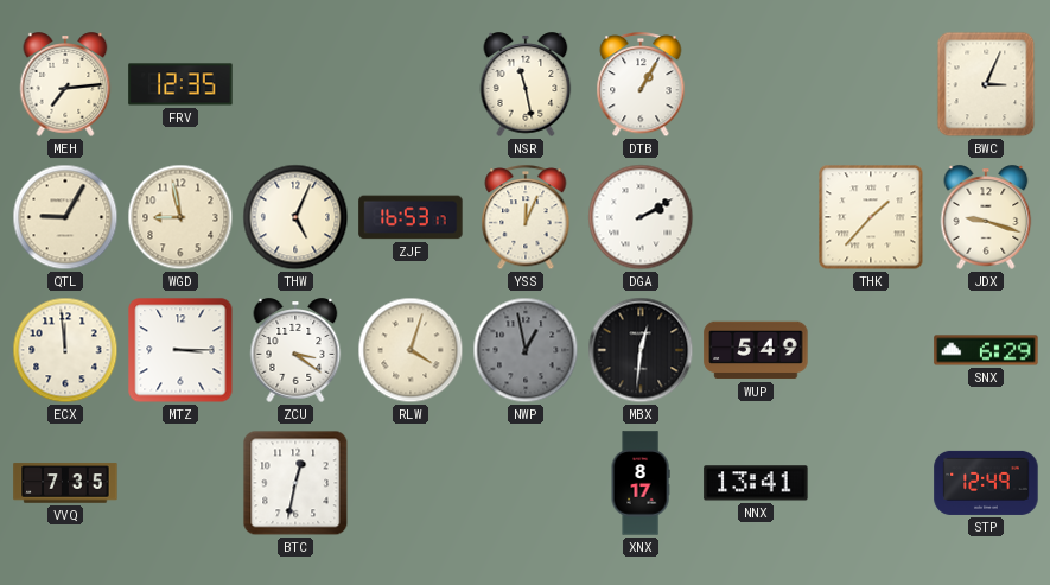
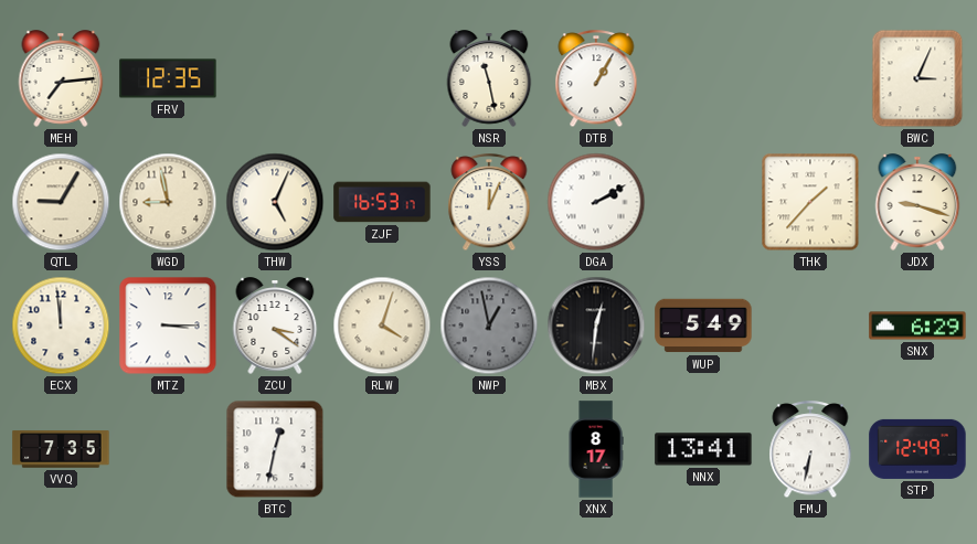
FMJ: none -> 6:32 (810, 450)
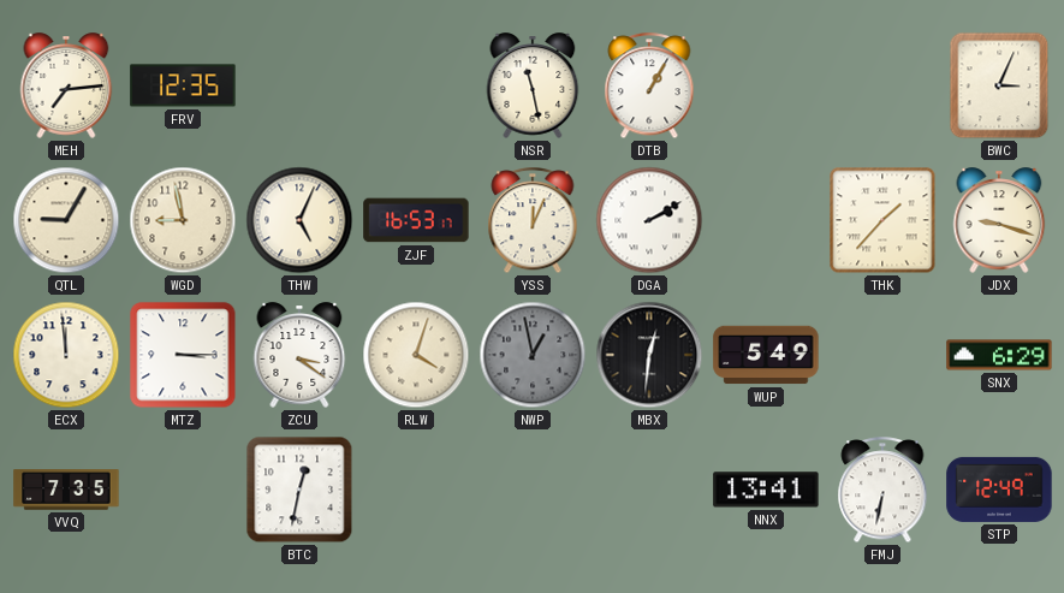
XNX: 8:17 -> none (596, 449)
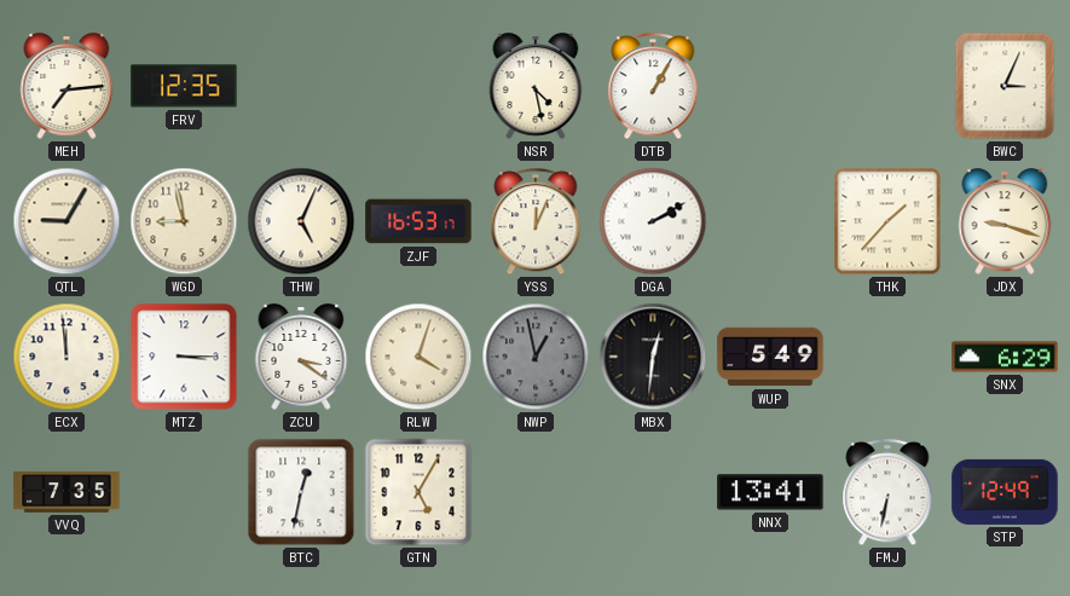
NSR: 11:28 -> 4:28 (536, 86)
GTN: none -> 5:05 (418, 492)
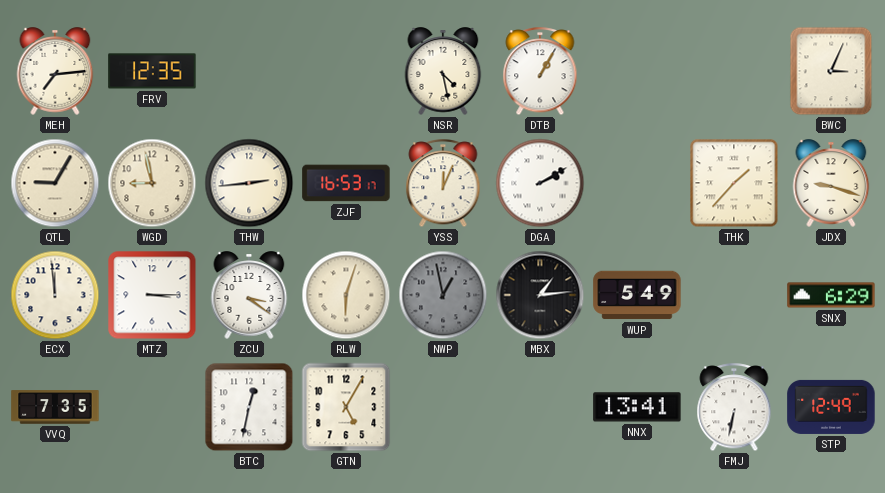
THW: 5:04 -> 2:44 (249, 183)
RLW: 4:03 -> 6:03 (346, 295)
MBX: 12:31 -> 1:14 (540, 295)
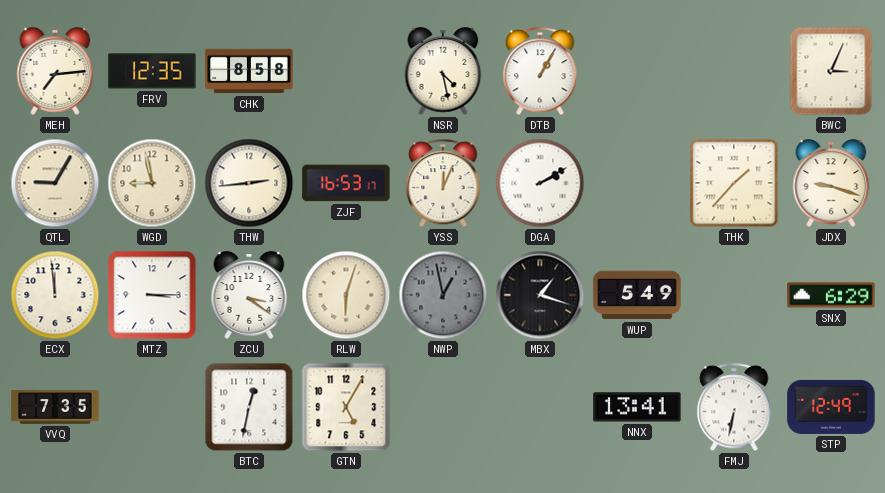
CHK: none -> 8:58 (249, 71)
MBX: 1:14 -> 1:18 (540, 295)
